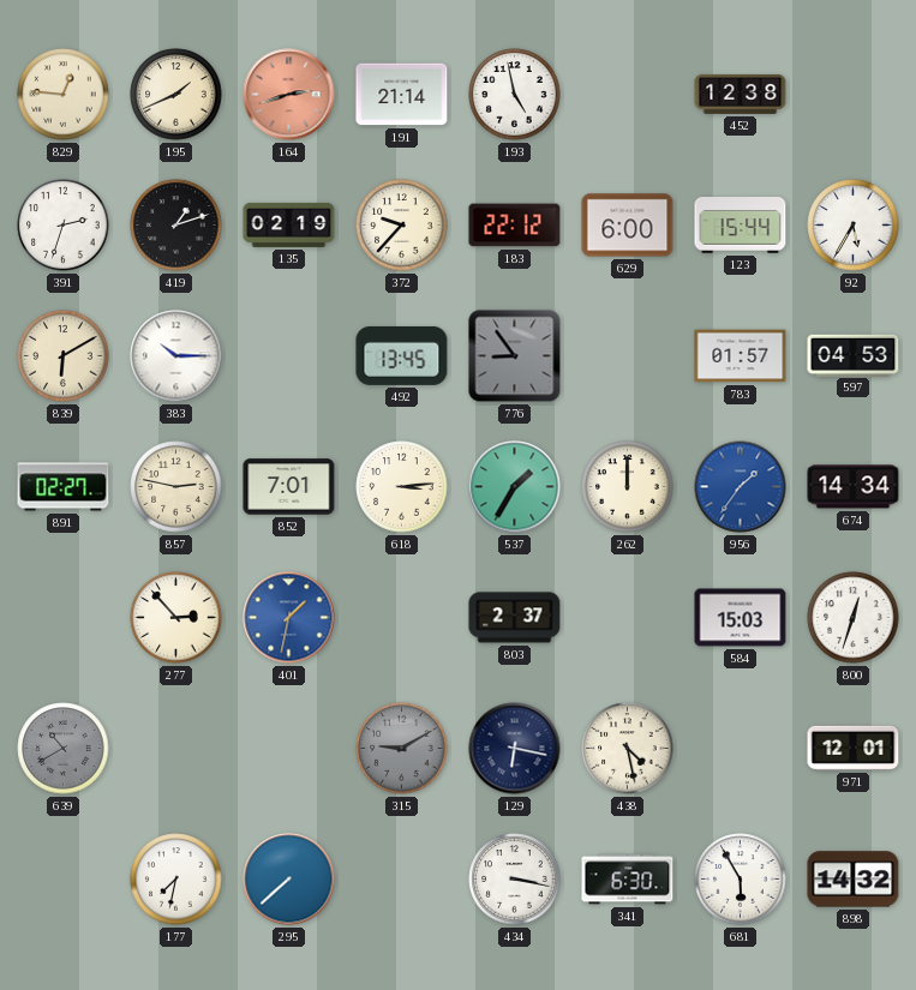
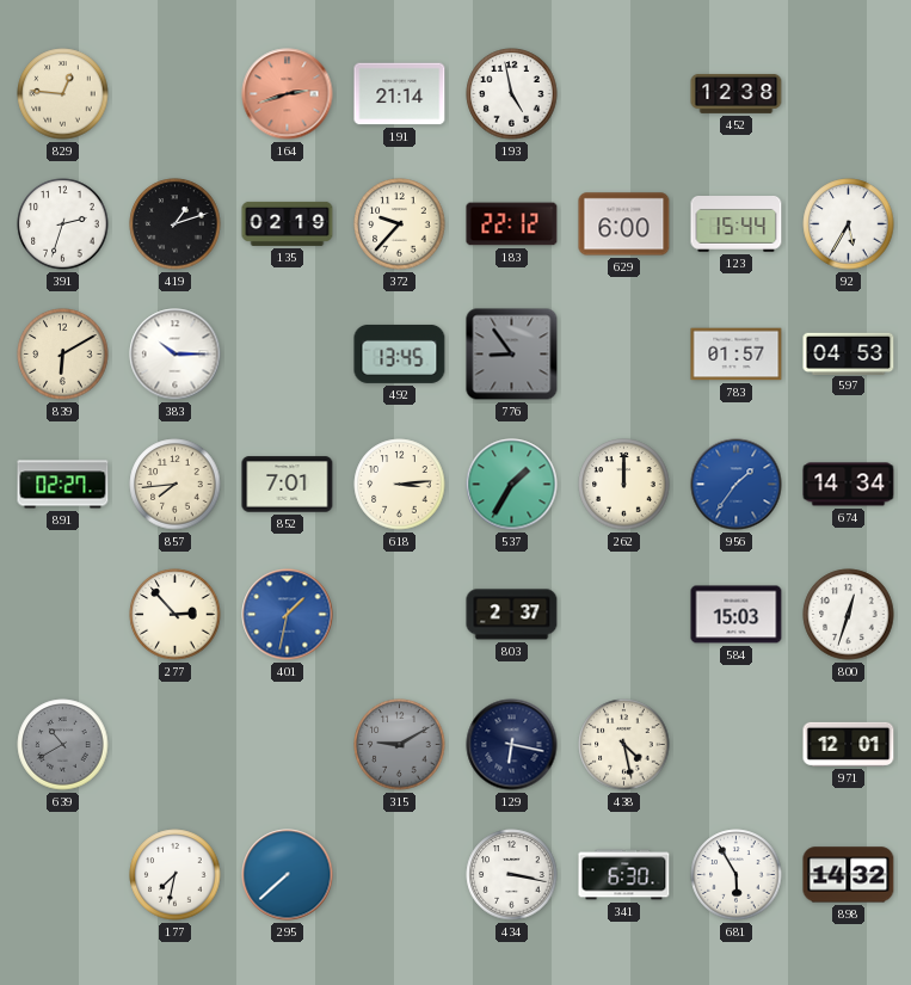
195: 1:41 -> none (176, 95)
857: 2:47 -> 7:44 (176, 485)
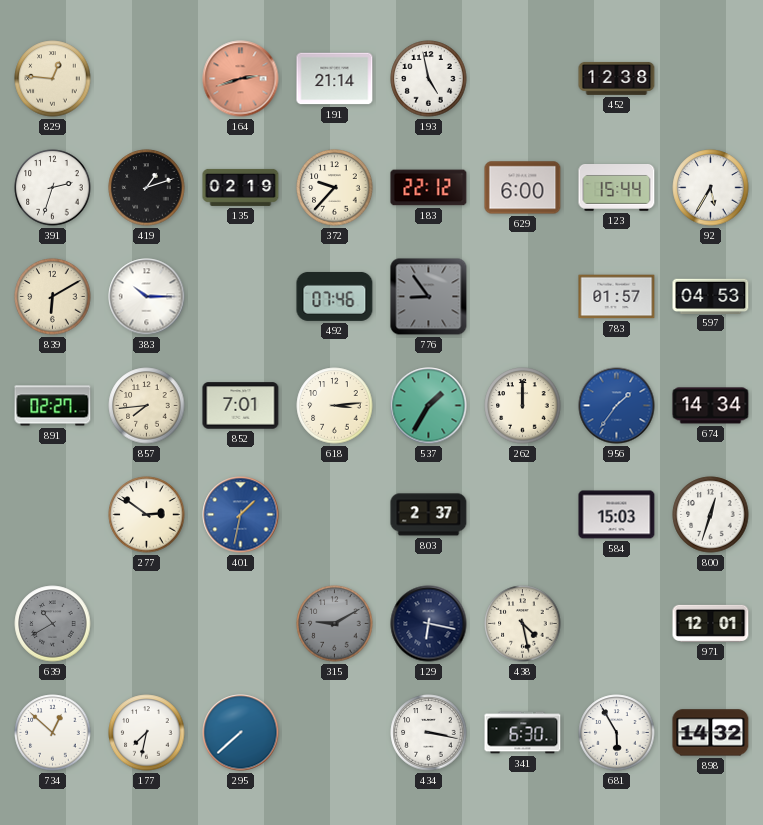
492: 13:45 -> 07:46 (335, 296)
277: 2:53 -> 2:51 (147, 515)
734: none -> 12:52 (53, 733)
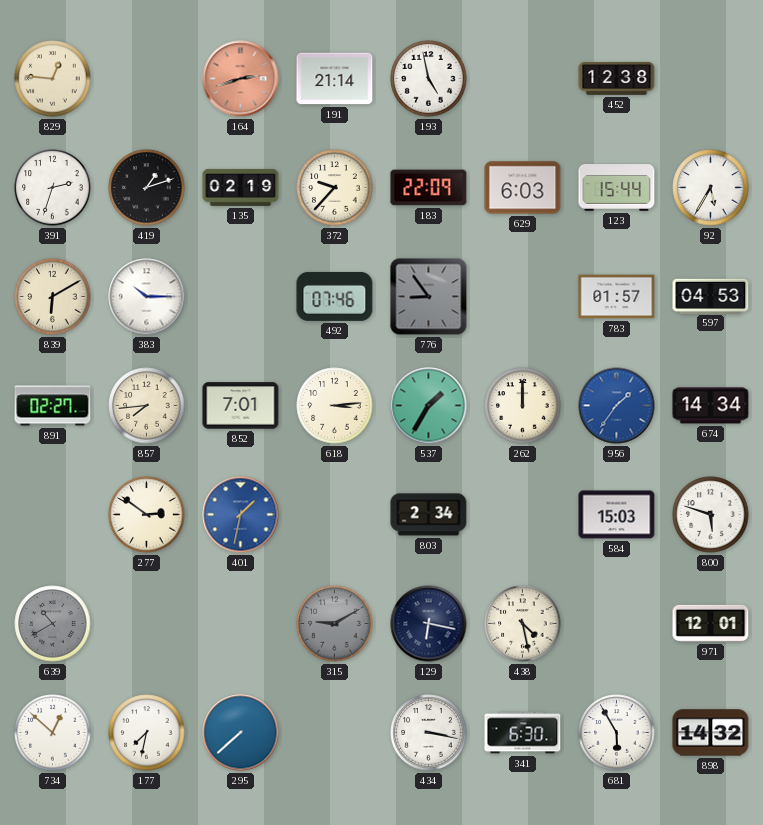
183: 22:12 -> 22:09 (429, 188)
629: 6:00 -> 6:03 (523, 188)
803: 2:37 -> 2:34 (429, 515)
800: 12:33 -> 5:48 (711, 515)
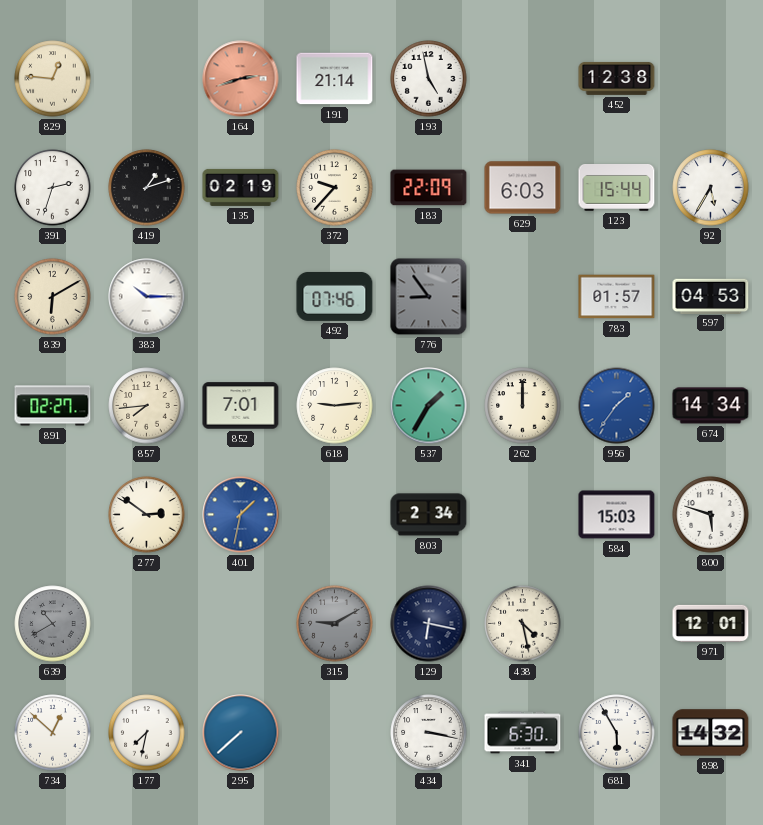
618: 3:14 -> 9:14 (335, 406)
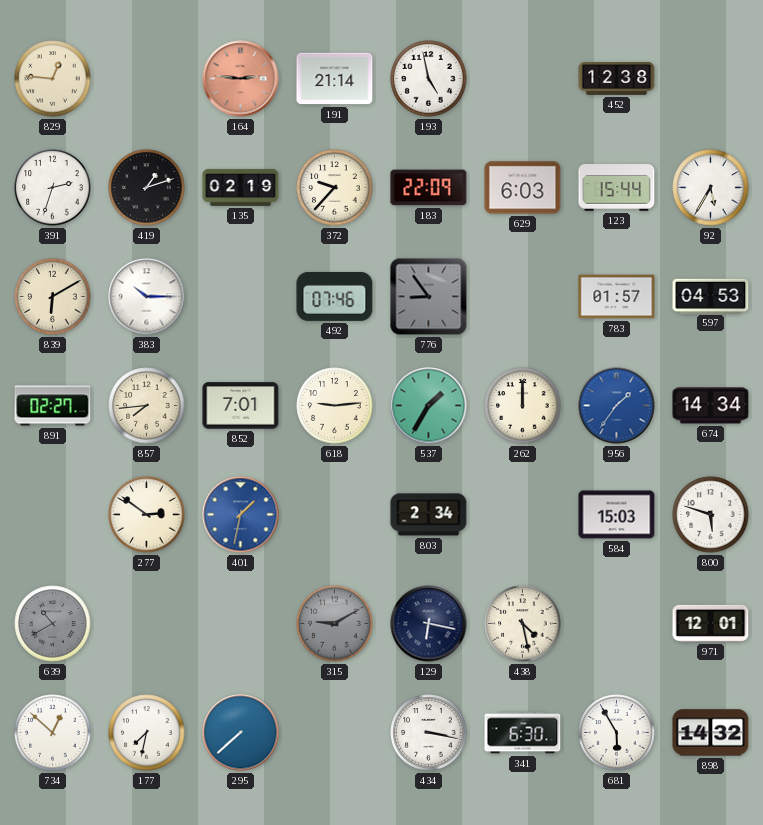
164: 2:42 -> 2:46 (241, 79)
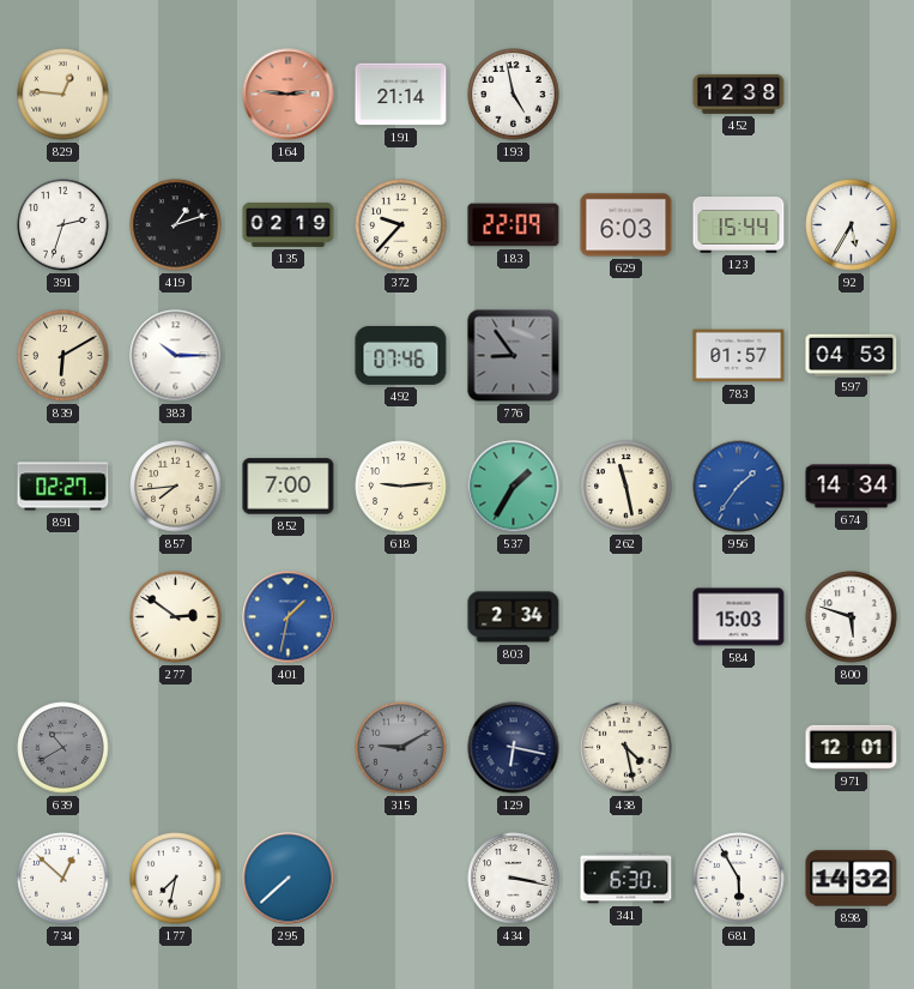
852: 7:01 -> 7:00 (289, 487)
262: 12:00 -> 11:28 (627, 487)
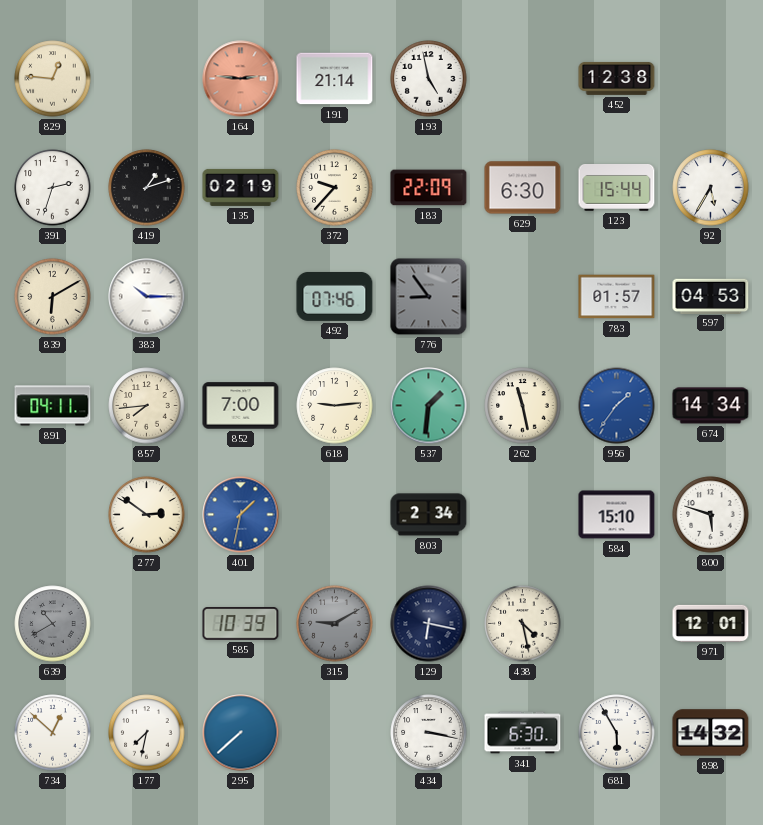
629: 6:03 -> 6:30 (523, 188)
891: 02:27 -> 04:11 (53, 406)
537: 1:35 -> 1:31 (429, 406)
584: 15:03 -> 15:10 (617, 515)
585: none -> 10:39 (241, 624)
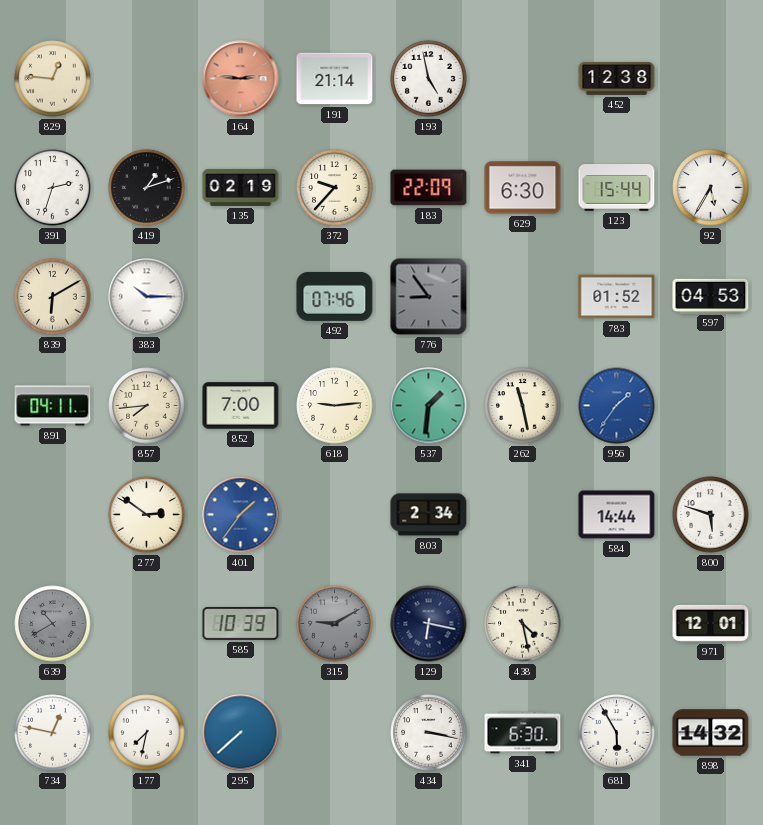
783: 01:57 -> 01:52 (617, 297)
674: 14:34 -> none (711, 406)
401: 1:32 -> 1:36 (241, 515)
584: 15:10 -> 14:44 (617, 515)
734: 12:52 -> 12:47 (53, 733)
